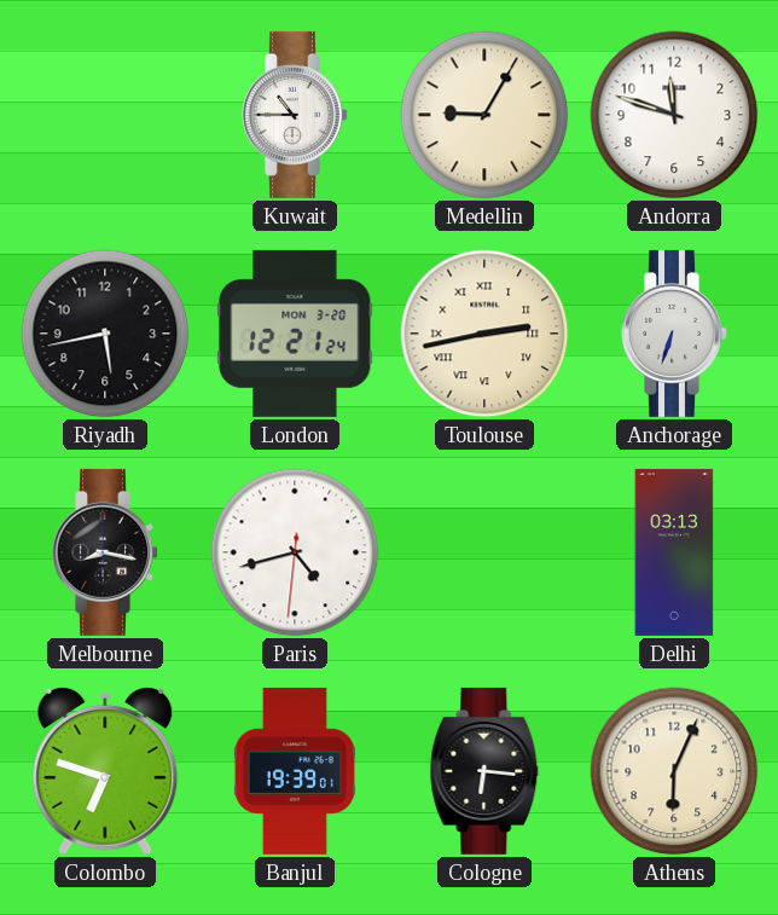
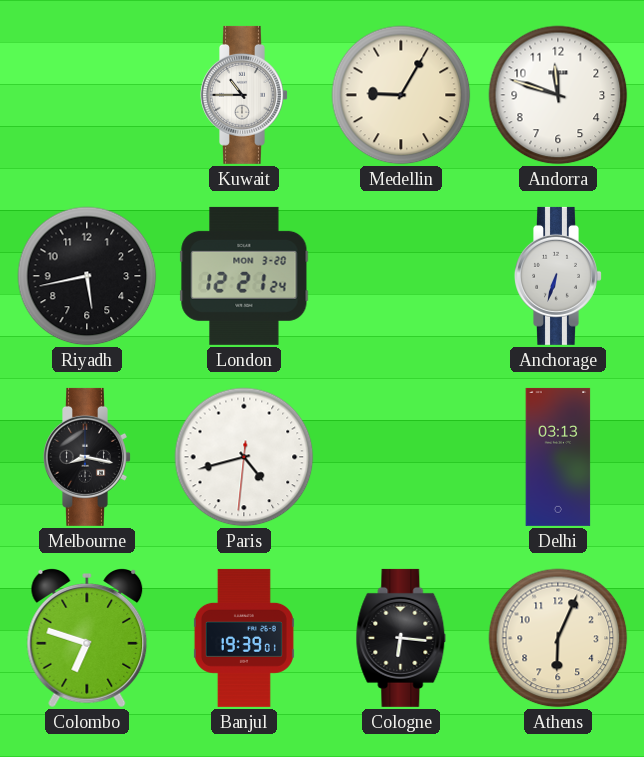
Toulouse: 2:43 -> none (484, 334)
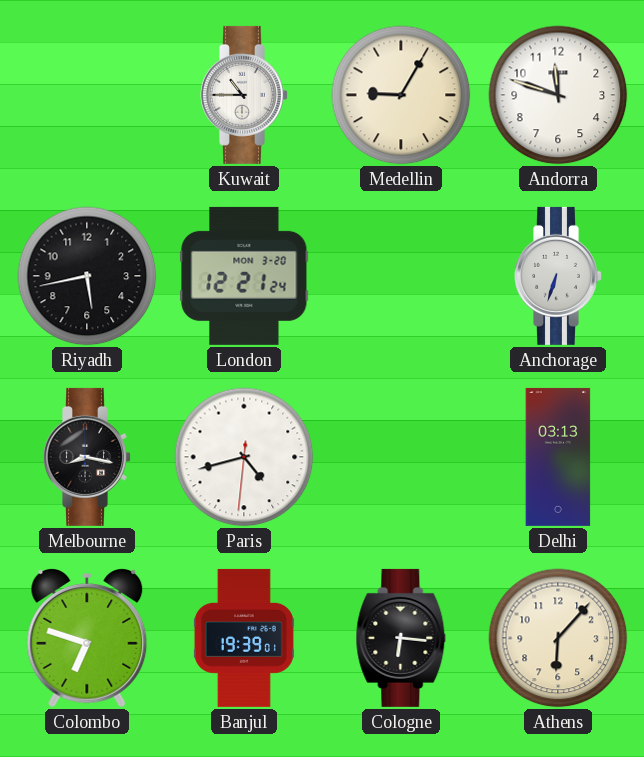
Athens: 6:04 -> 6:07 (558, 638)
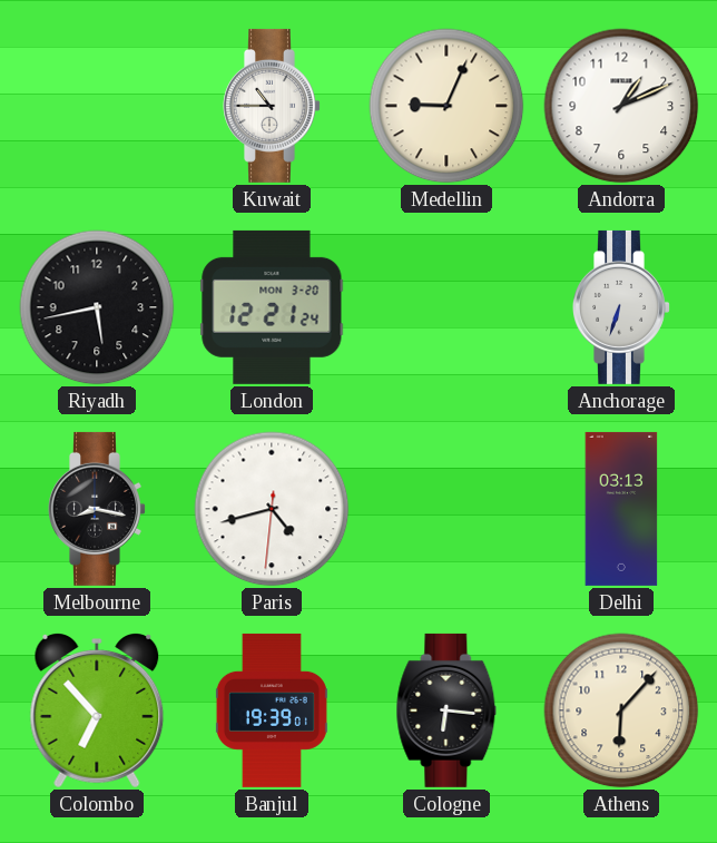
Medellin: 9:05 -> 9:04 (446, 106)
Andorra: 11:48 -> 1:11 (621, 106)
Colombo: 6:48 -> 6:53 (97, 712)
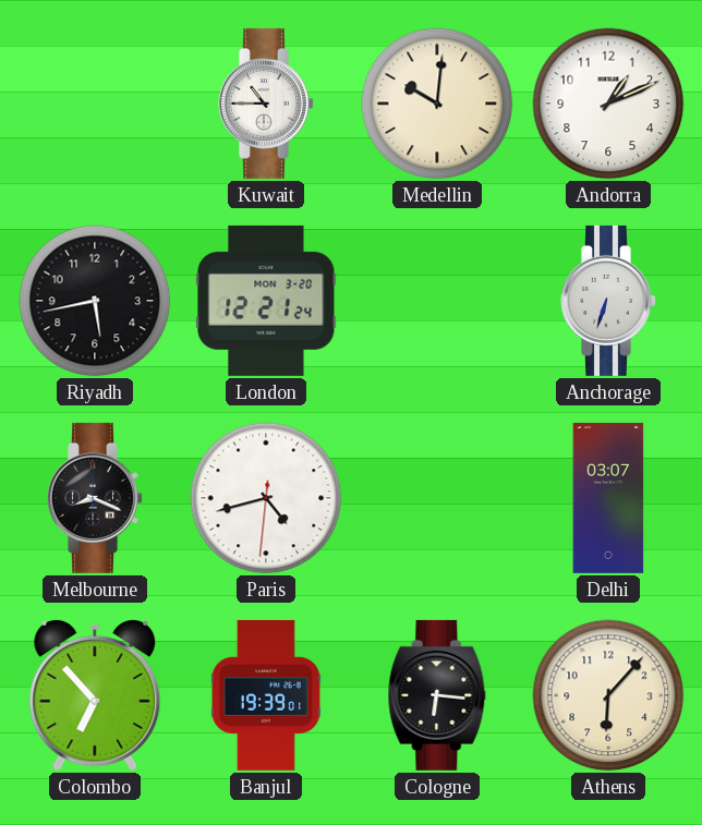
Medellin: 9:04 -> 10:01 (437, 104)
Melbourne: 8:17 -> 8:19 (96, 498)
Delhi: 03:13 -> 03:07 (608, 498)
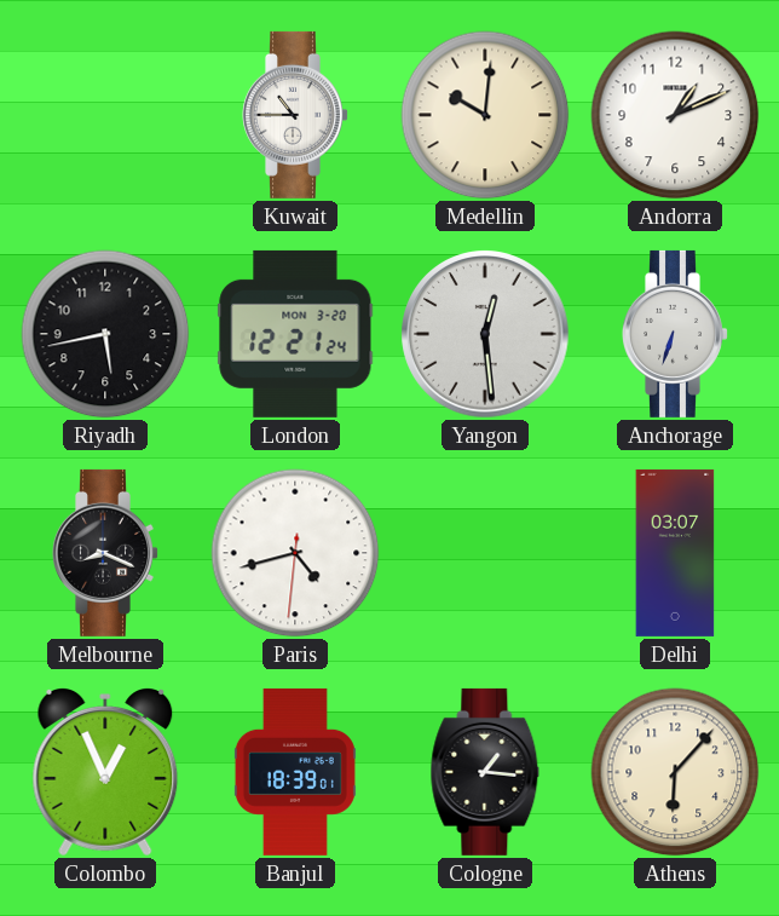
Yangon: none -> 12:29 (485, 334)
Colombo: 6:53 -> 12:56 (105, 773)
Banjul: 19:39 -> 18:39 (295, 772)
Cologne: 6:16 -> 1:16 (485, 772)
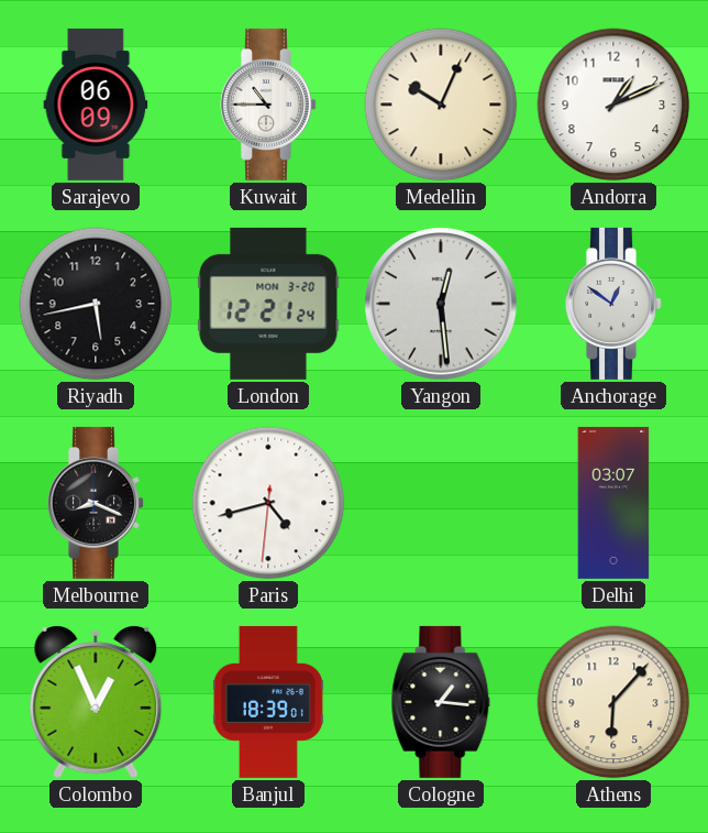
Sarajevo: none -> 06:09 (96, 105)
Medellin: 10:01 -> 10:04 (441, 105)
Anchorage: 6:33 -> 12:51 (615, 304)
